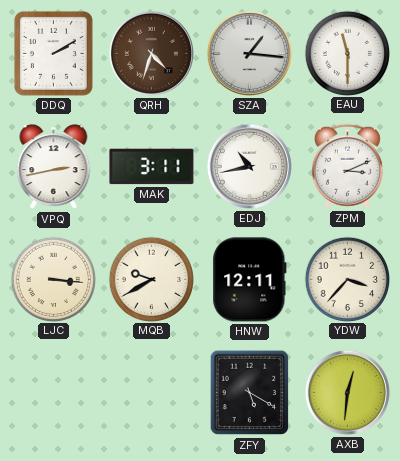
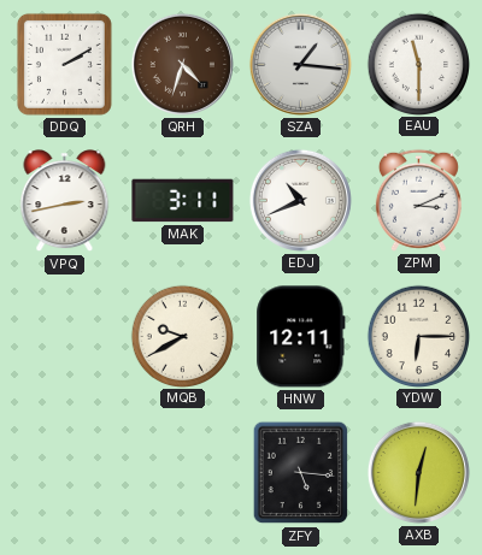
EDJ: 10:43 -> 10:41 (300, 200)
LJC: 3:16 -> none (53, 279)
YDW: 3:37 -> 6:15 (418, 336)
ZFY: 5:20 -> 5:16 (301, 473)
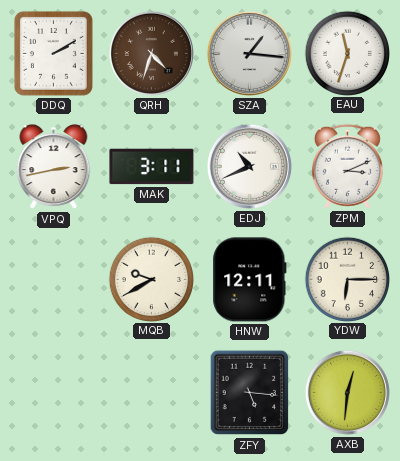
EAU: 11:30 -> 11:33 (347, 53)
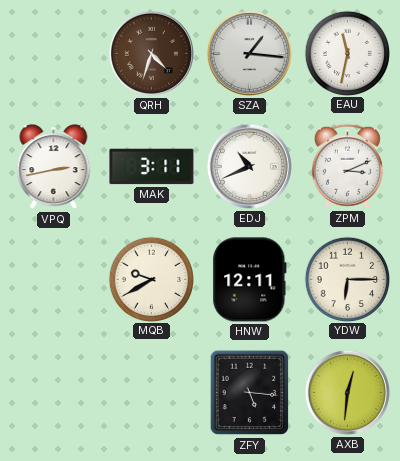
DDQ: 2:10 -> none (53, 53)
EAU: 11:33 -> 11:32 (347, 53)
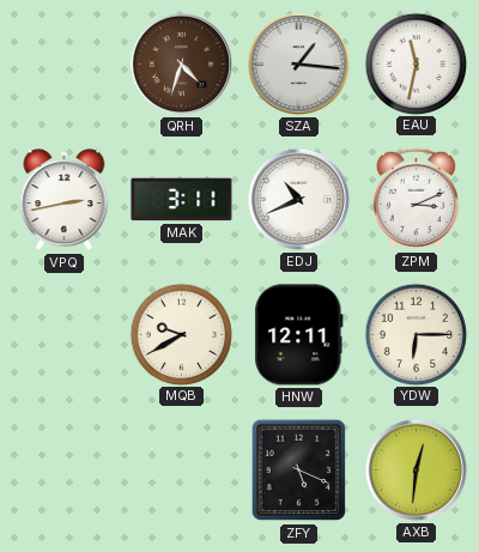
ZFY: 5:16 -> 5:19 (299, 471)
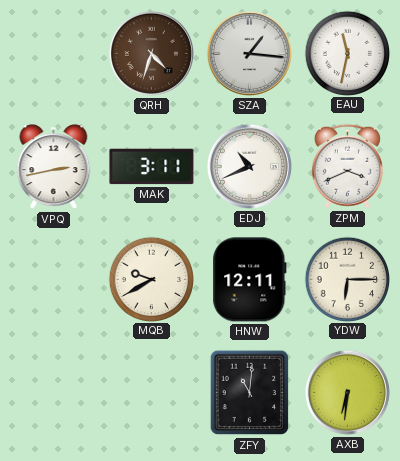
ZPM: 3:11 -> 3:41 (347, 166)
ZFY: 5:19 -> 11:01 (250, 393)
AXB: 12:31 -> 6:31 (347, 392)
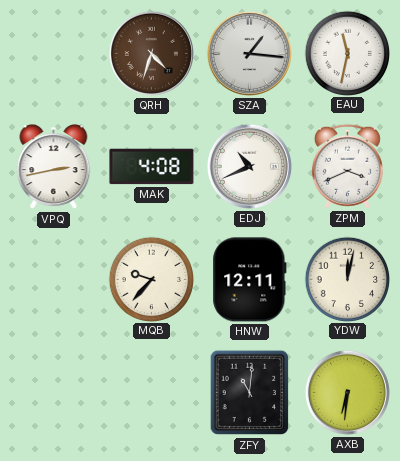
MAK: 3:11 -> 4:08 (152, 167)
MQB: 9:40 -> 9:37 (151, 279)
YDW: 6:15 -> 12:02 (347, 279)
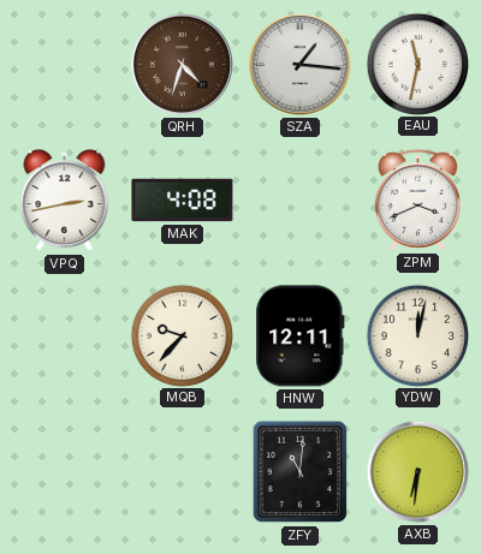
EDJ: 10:41 -> none (249, 166)
